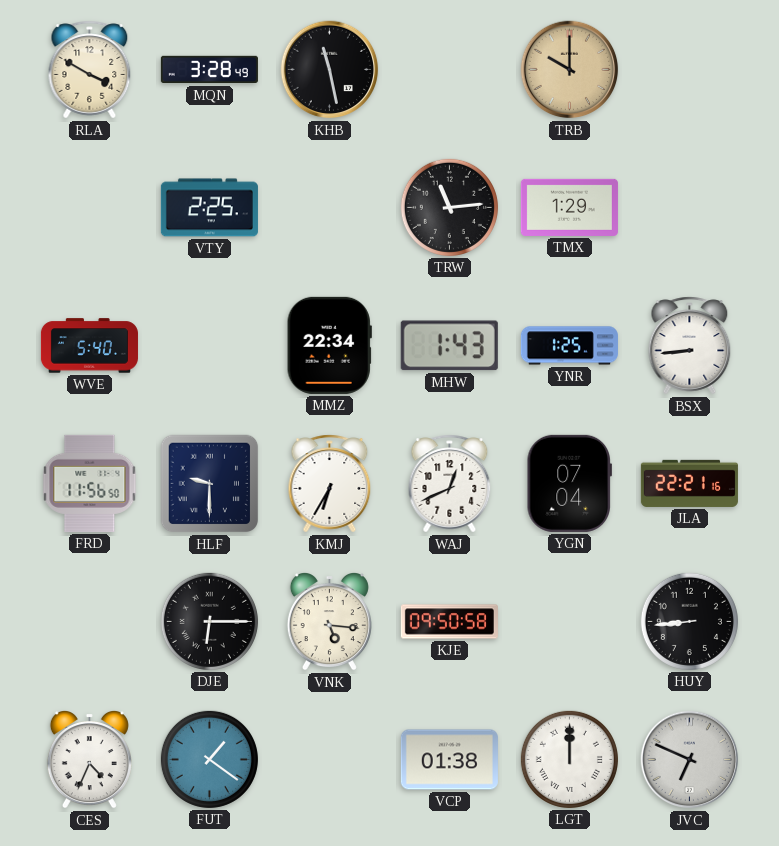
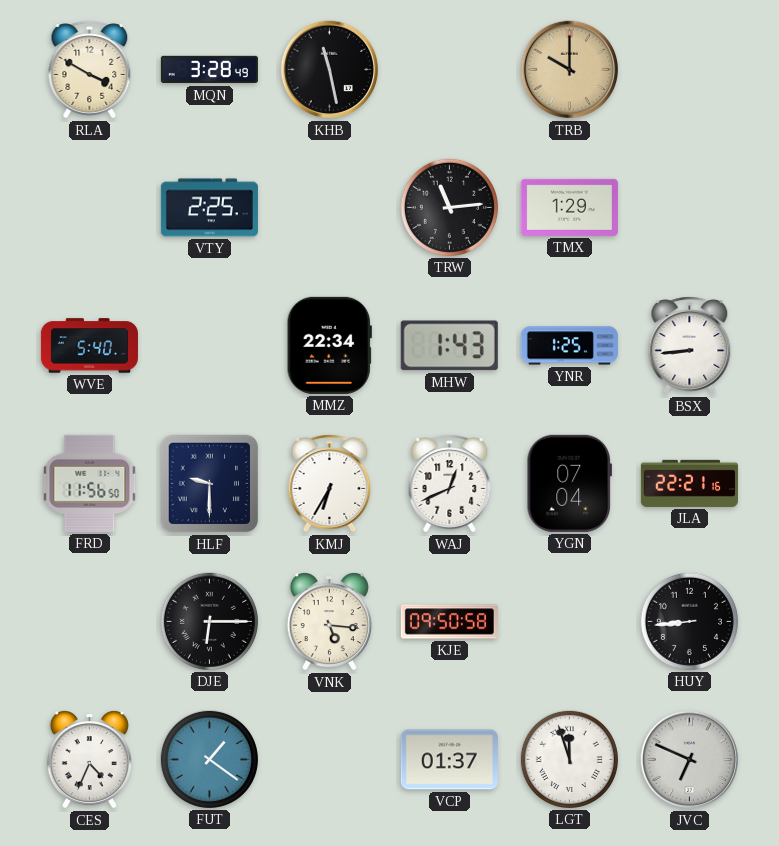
VCP: 01:38 -> 01:37 (449, 760)
LGT: 12:00 -> 11:57 (569, 759)
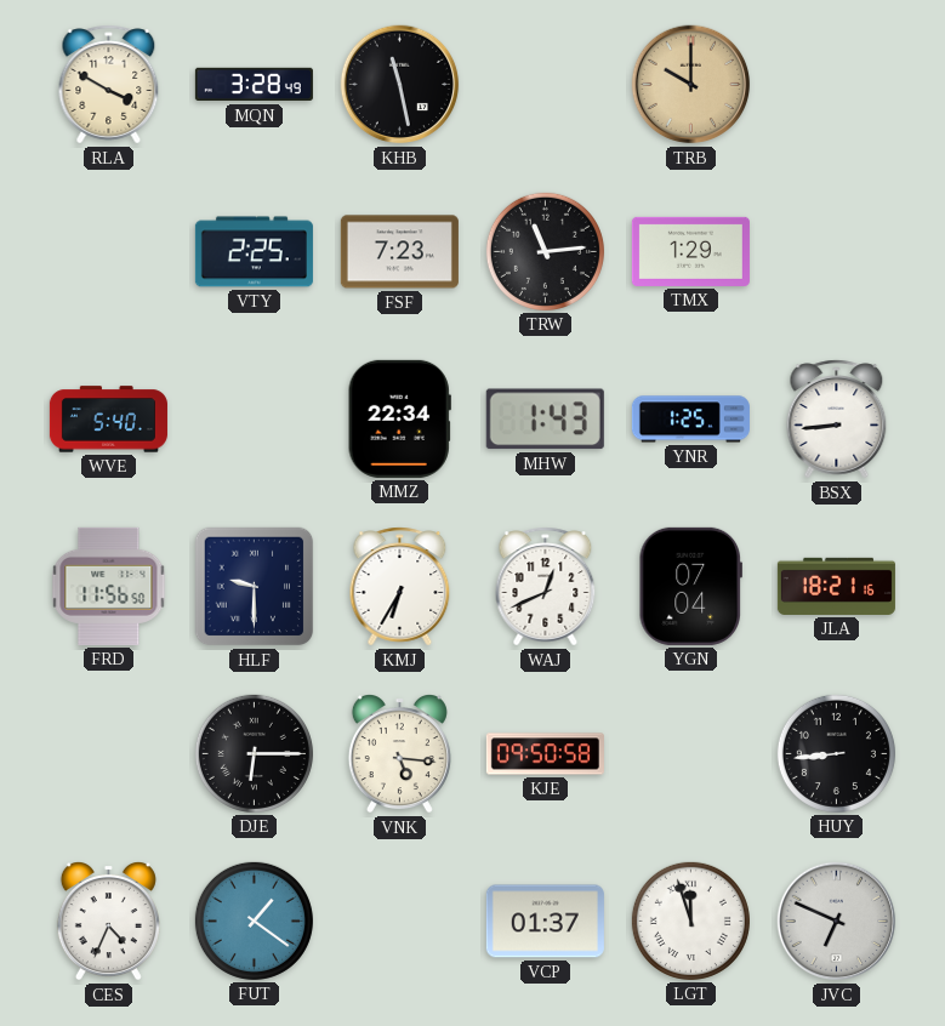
FSF: none -> 7:23 (399, 252)
JLA: 22:21 -> 18:21 (836, 586)
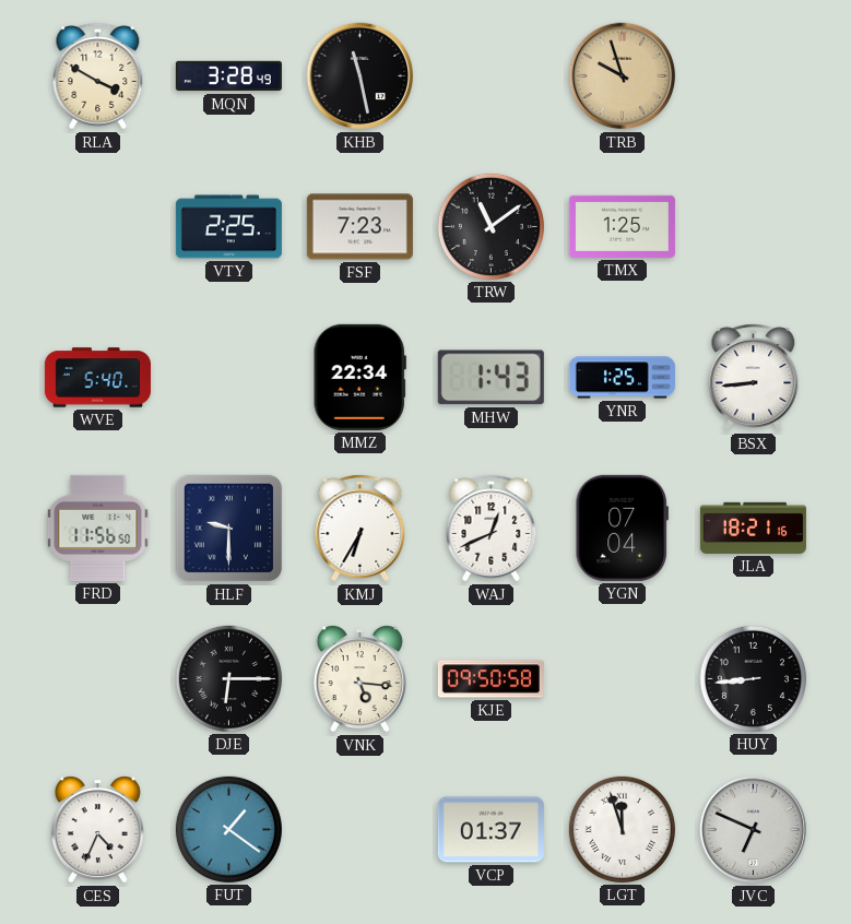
TRB: 10:00 -> 9:57 (623, 76)
TRW: 11:14 -> 11:09 (490, 226)
TMX: 1:29 -> 1:25 (622, 226)
